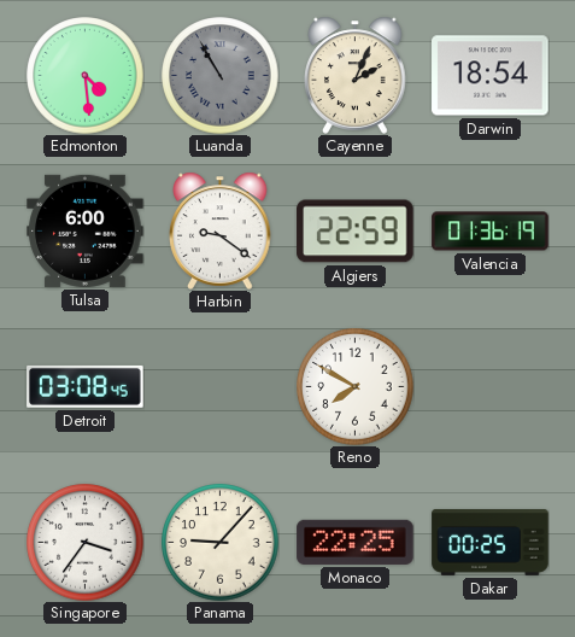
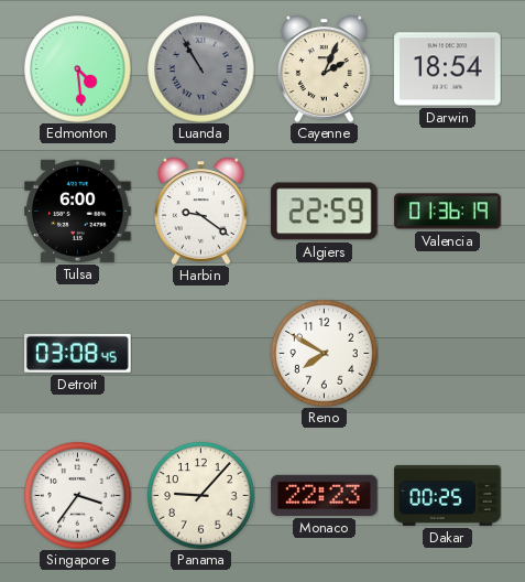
Monaco: 22:25 -> 22:23 (325, 495)
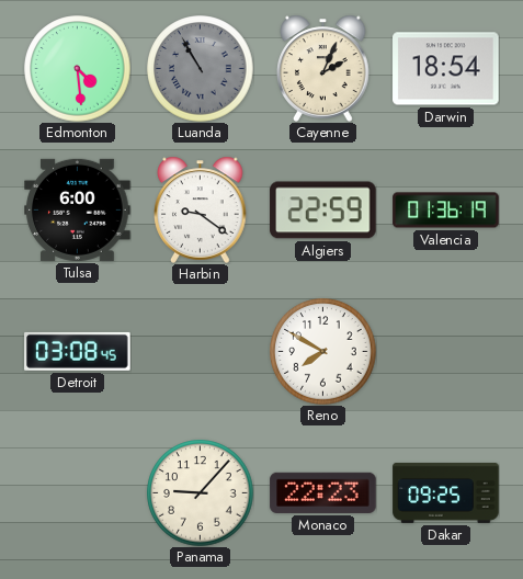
Singapore: 3:36 -> none (78, 496)
Dakar: 00:25 -> 09:25 (446, 492)
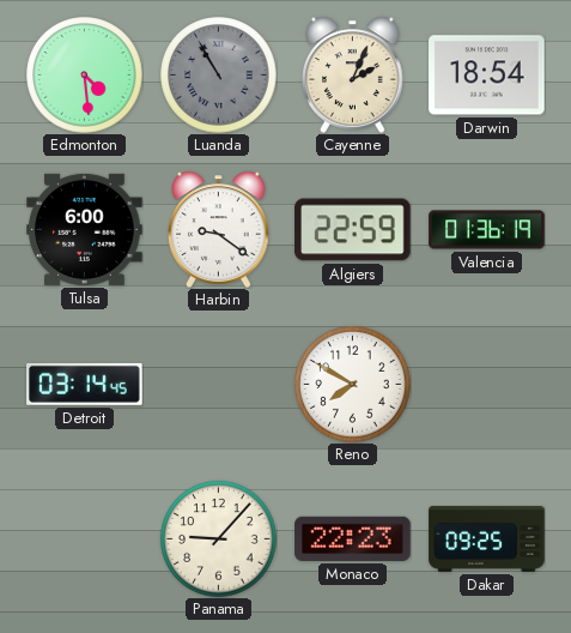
Detroit: 03:08 -> 03:14 (85, 384)
